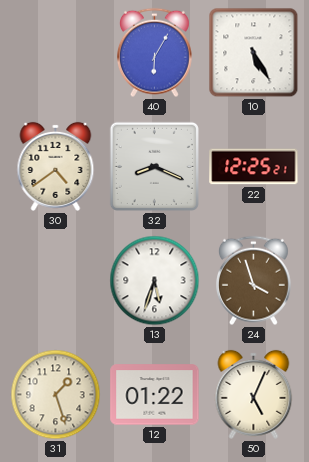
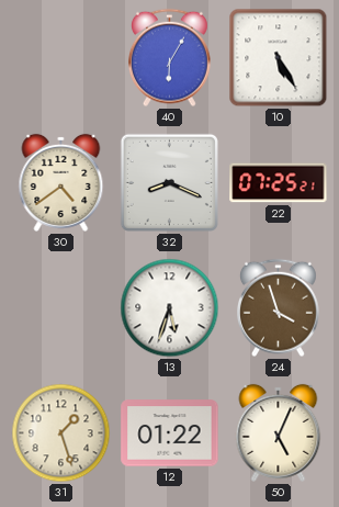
22: 12:25 -> 07:25 (279, 183)
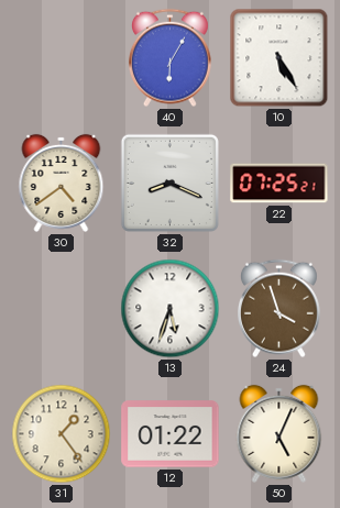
31: 1:27 -> 1:24 (62, 434)
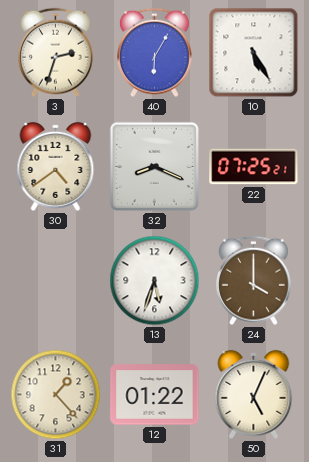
3: none -> 2:33 (56, 53)
24: 3:57 -> 4:00 (254, 281)
31: 1:24 -> 1:23 (56, 395)
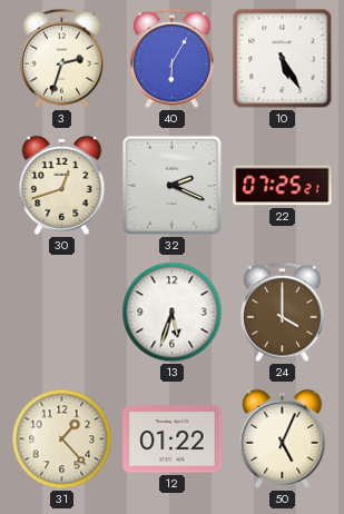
30: 4:39 -> 12:42 (62, 185)
32: 8:19 -> 2:19 (171, 185)
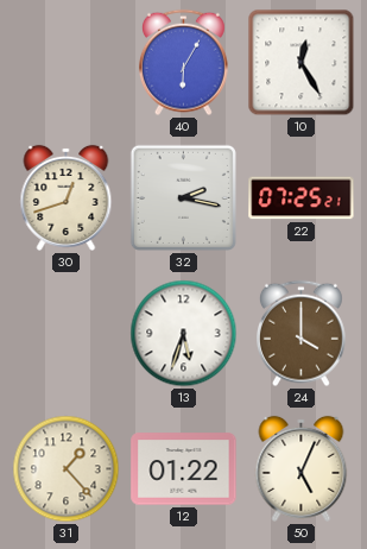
3: 2:33 -> none (62, 59)
10: 5:25 -> 12:25 (302, 63)
32: 2:19 -> 2:17 (183, 197)
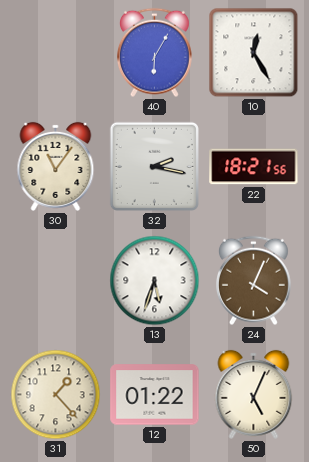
30: 12:42 -> 11:06 (56, 166)
22: 07:25 -> 18:21 (254, 167)
24: 4:00 -> 4:04 (254, 281)
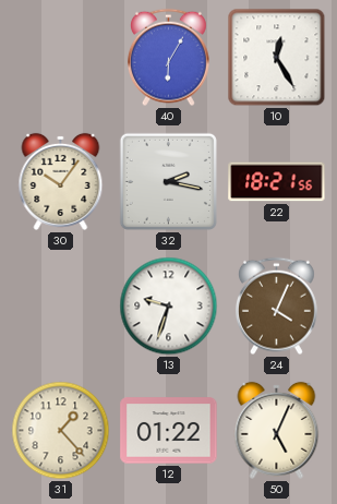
30: 11:06 -> 10:06 (61, 181)
13: 5:33 -> 9:33 (169, 307)
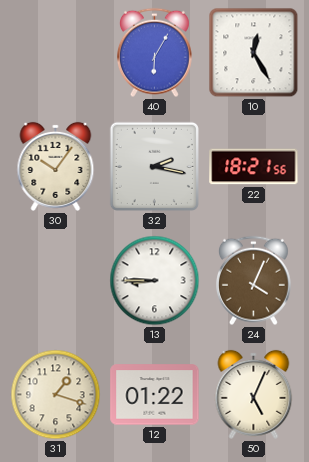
13: 9:33 -> 8:45 (155, 281)
31: 1:23 -> 1:18 (56, 395)
